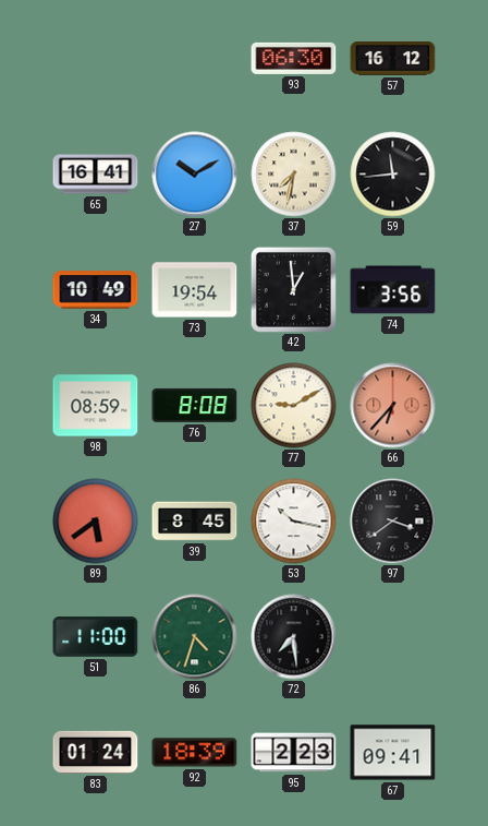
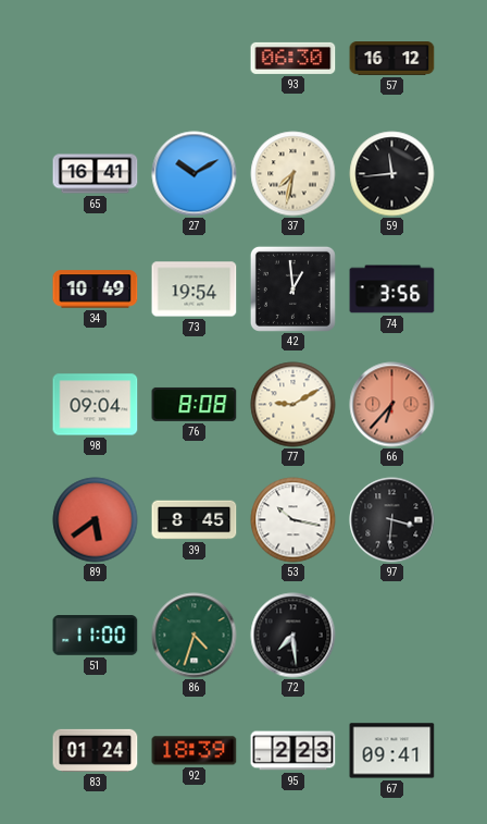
98: 08:59 -> 09:04 (96, 405)
97: 3:39 -> 3:31 (392, 520)
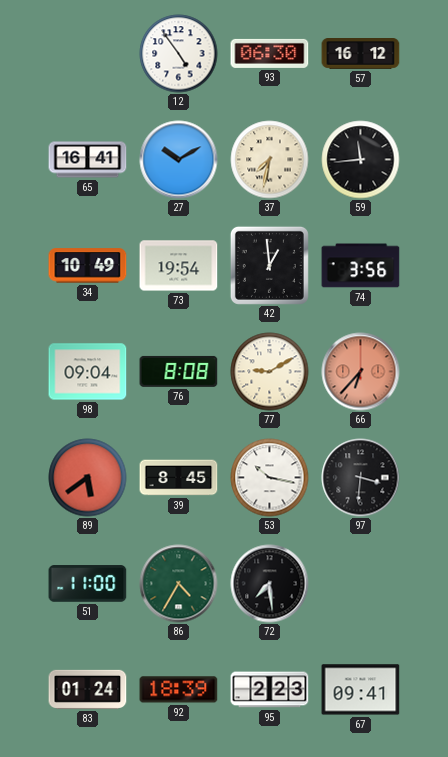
12: none -> 4:54 (179, 54)
86: 4:33 -> 4:35 (179, 584)
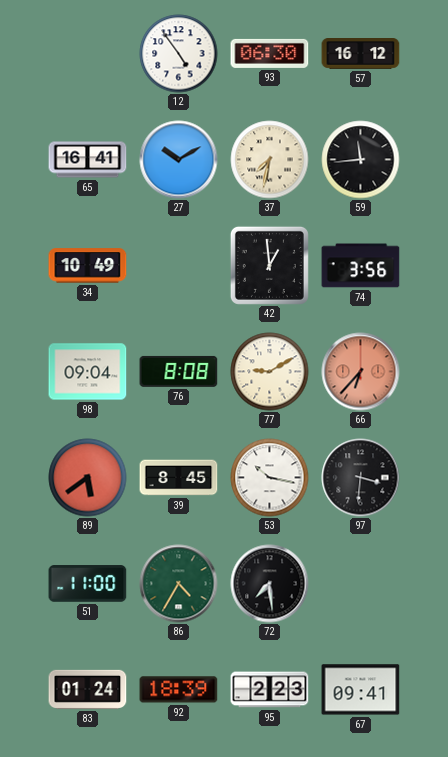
73: 19:54 -> none (179, 266)
